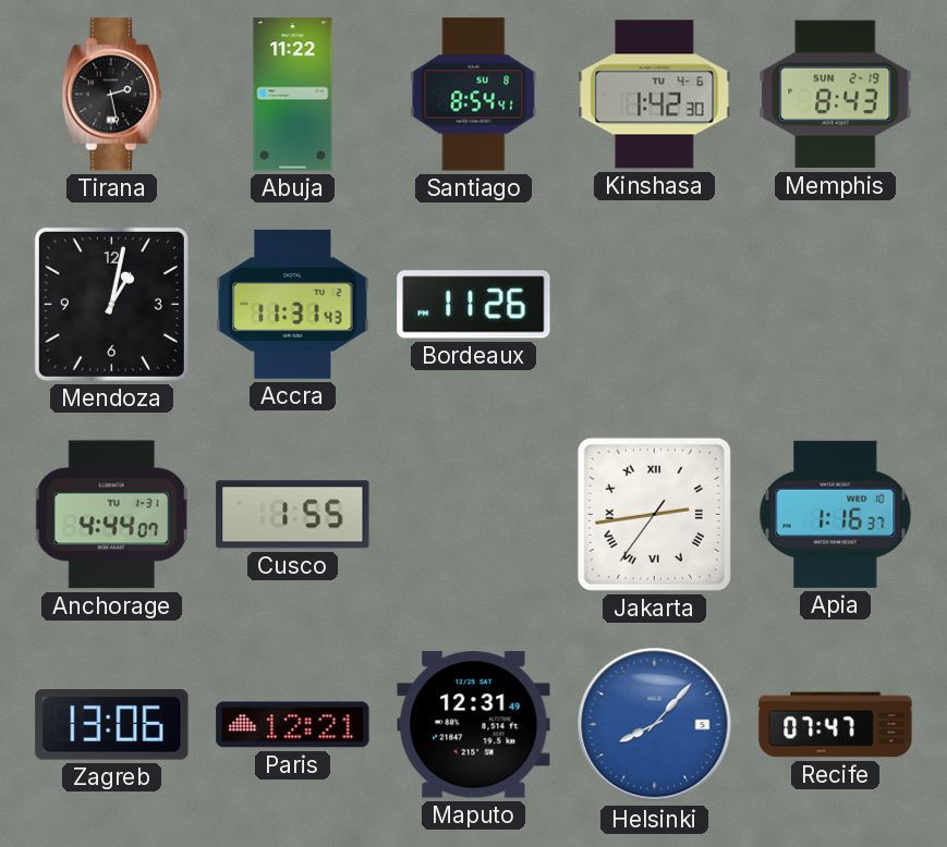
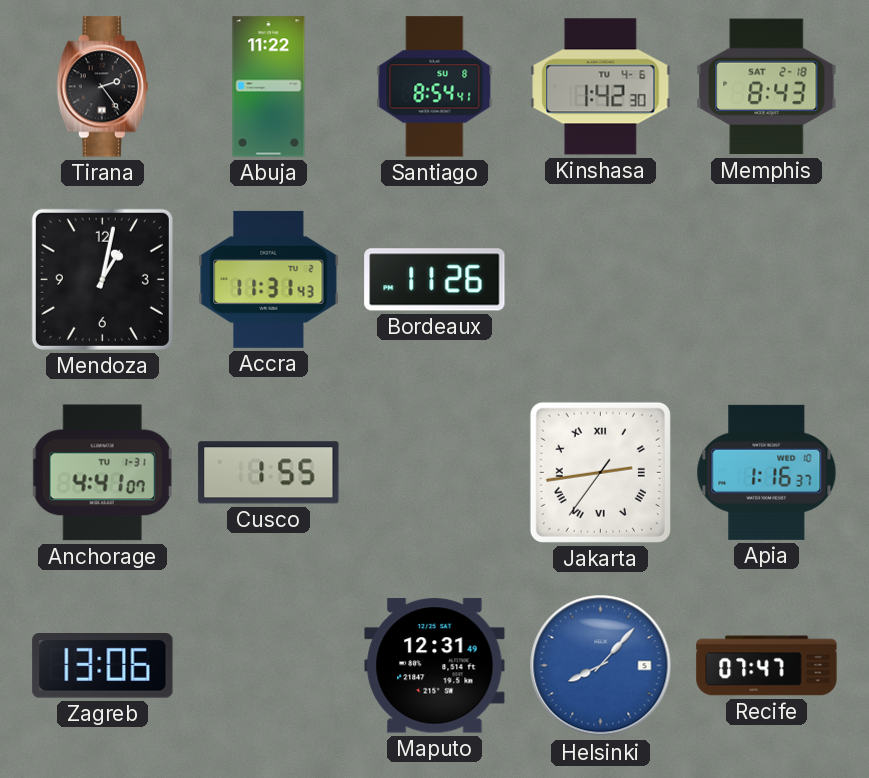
Tirana: 2:28 -> 2:24 (102, 87)
Memphis date: SUN 2-19 -> SAT 2-18 (767, 87)
Anchorage: 4:44 -> 4:41 (102, 473)
Paris: 12:21 -> none (293, 725)
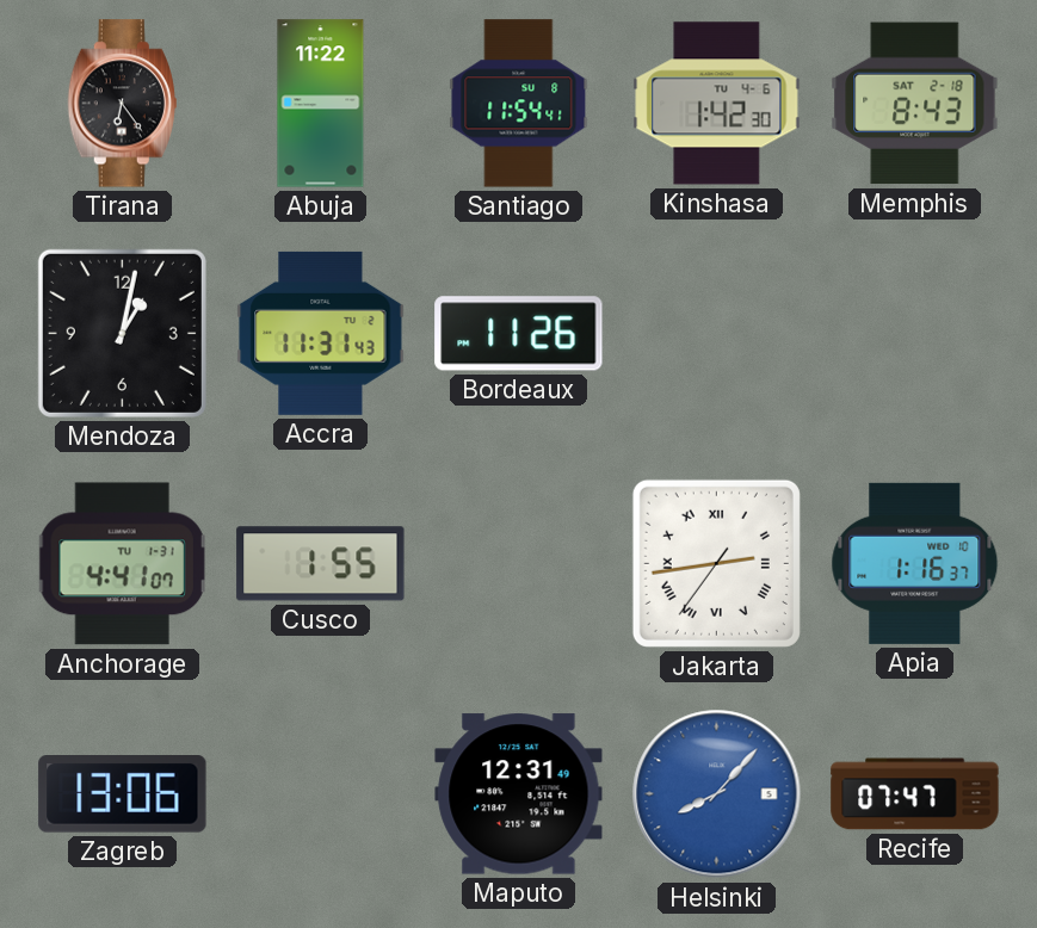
Tirana: 2:24 -> 6:24 (122, 104)
Santiago: 8:54 -> 11:54 (519, 104)
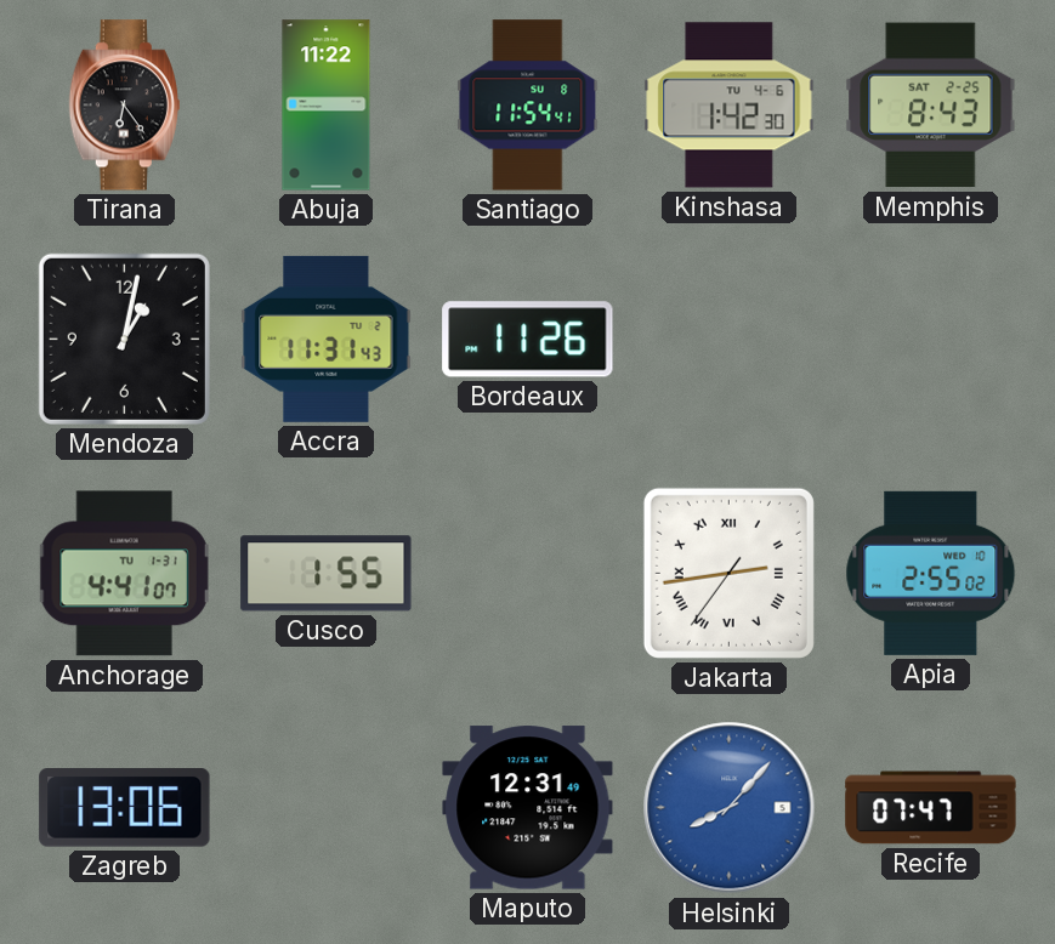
Memphis date: SAT 2-18 -> SAT 2-25 (931, 106)
Apia: 1:16 -> 2:55 (931, 573)
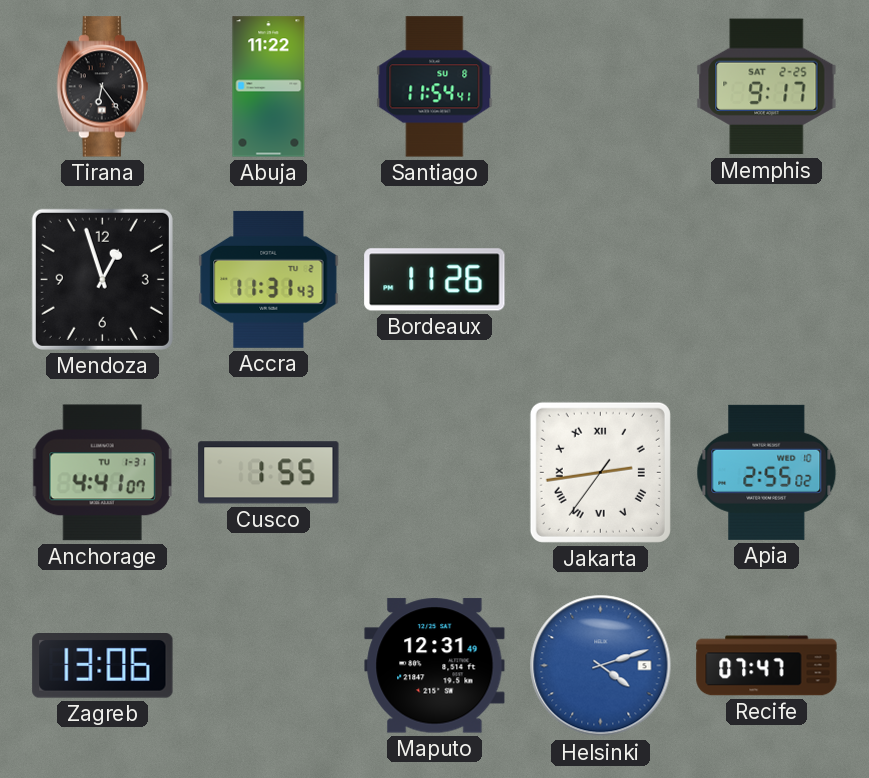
Kinshasa: 1:42 -> none (730, 106)
Memphis: 8:43 -> 9:17 (767, 87)
Mendoza: 1:02 -> 12:57 (102, 279)
Helsinki: 8:07 -> 4:12 (601, 666)
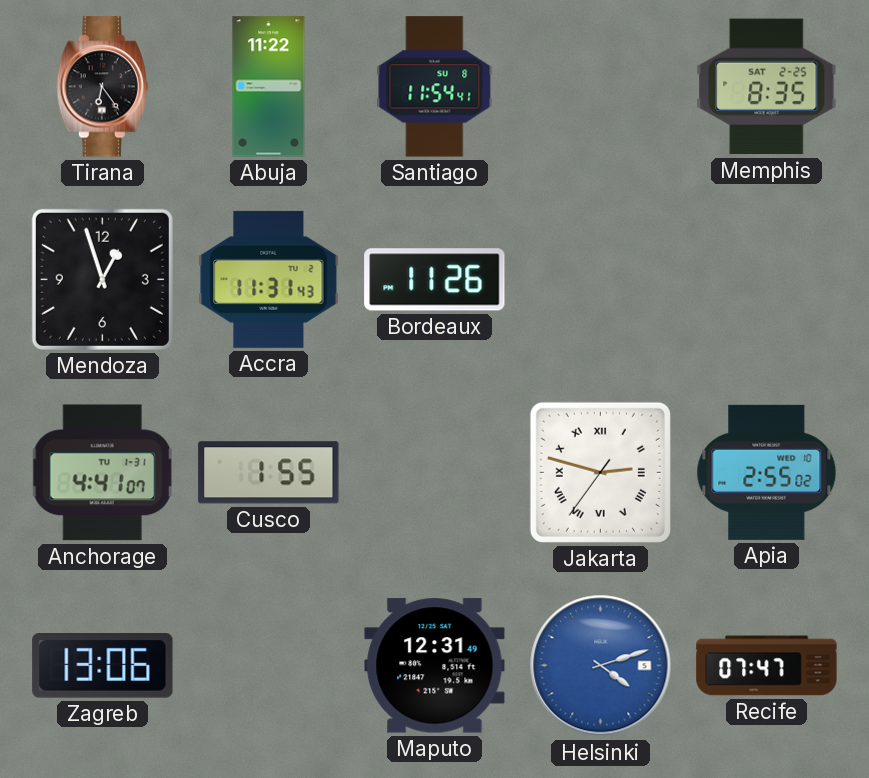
Memphis: 9:17 -> 8:35 (767, 87)
Jakarta: 2:43 -> 2:47 (600, 472)
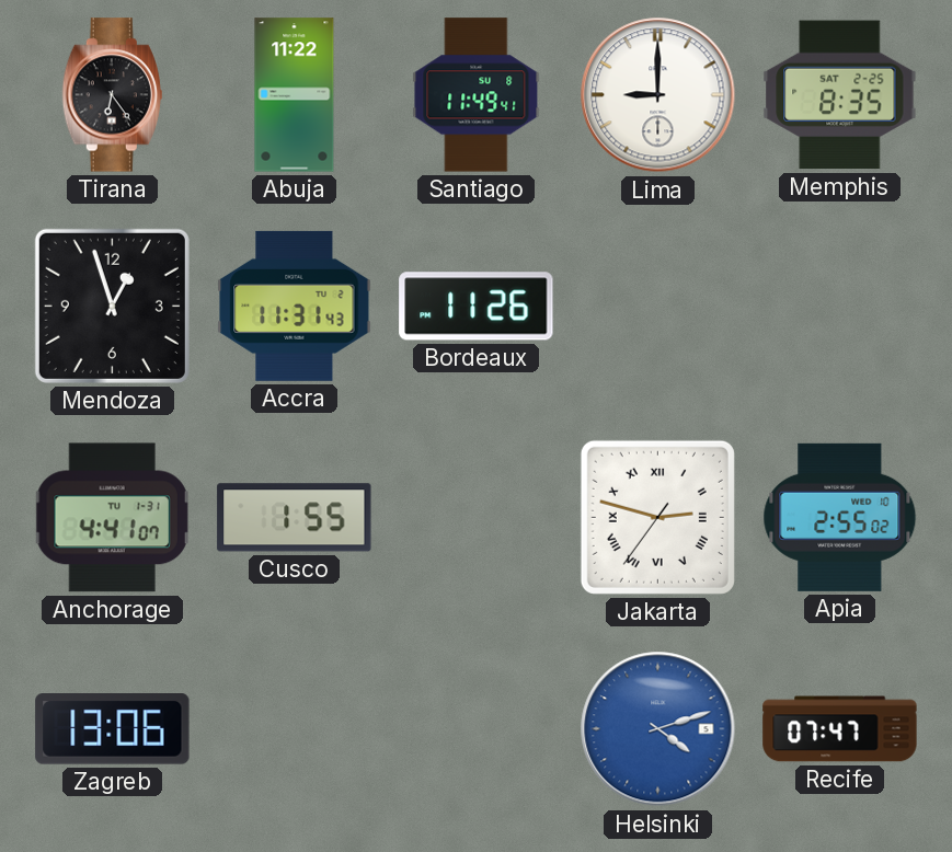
Santiago: 11:54 -> 11:49 (477, 95)
Lima: none -> 9:00 (658, 95)
Maputo: 12:31 -> none (435, 666)
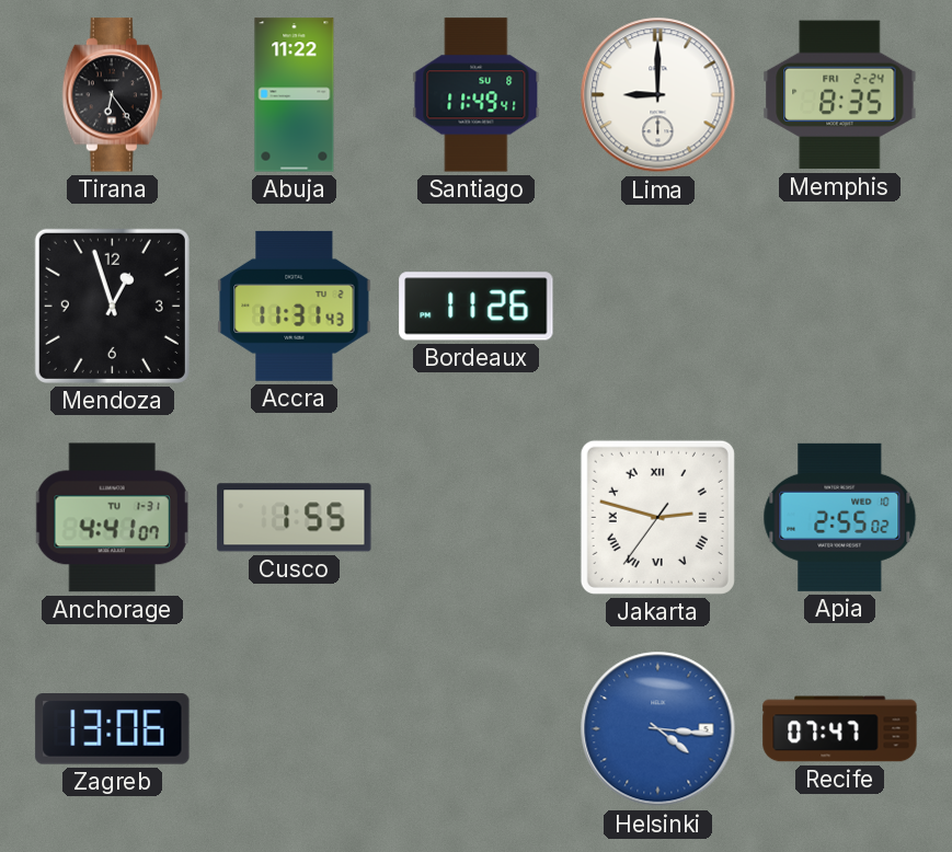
Memphis date: SAT 2-25 -> FRI 2-24 (840, 95)
Helsinki: 4:12 -> 4:16 (658, 729)
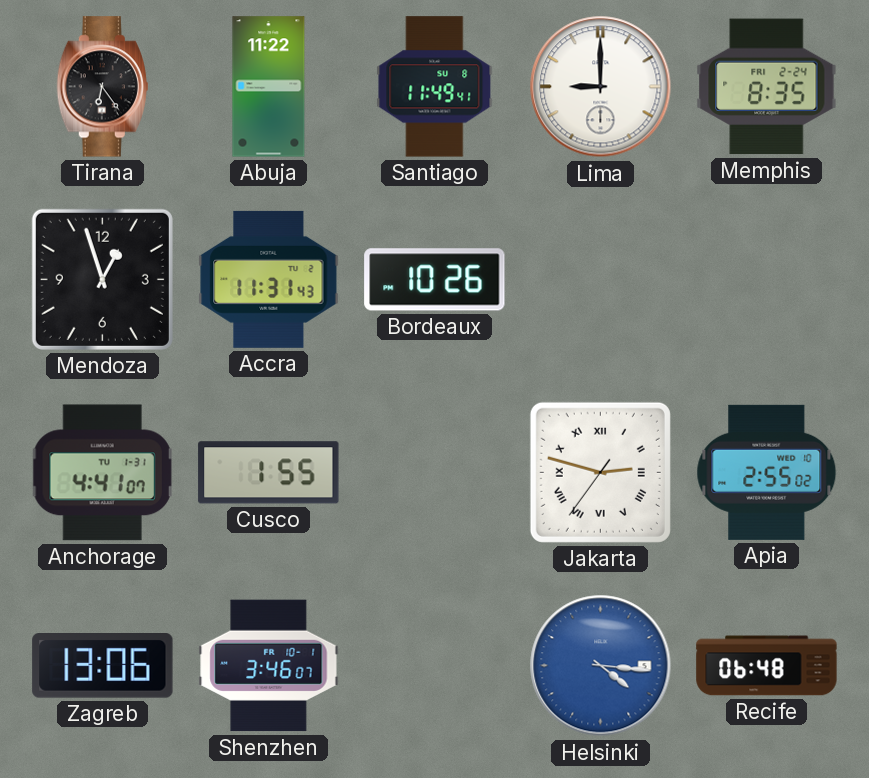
Bordeaux: 11:26 -> 10:26 (435, 280)
Shenzhen: none -> 3:46 (269, 666)
Recife: 07:47 -> 06:48 (767, 666)
